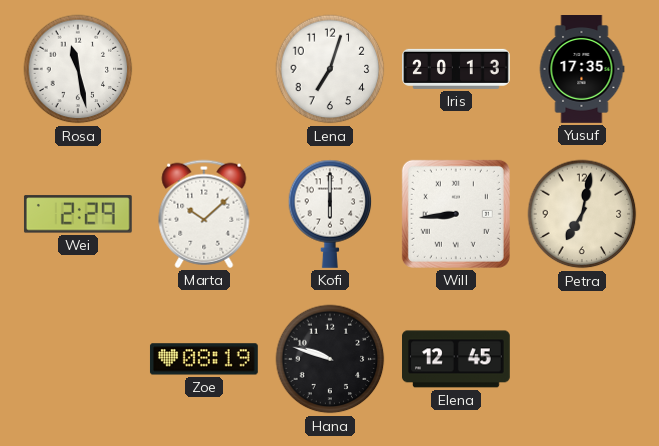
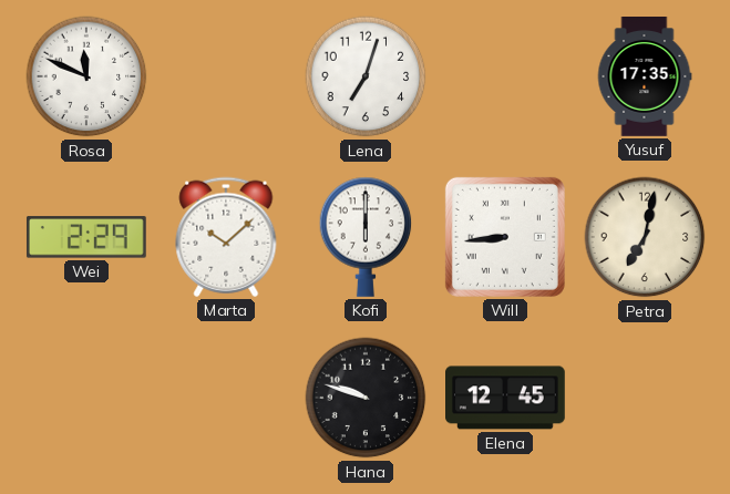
Rosa: 11:28 -> 11:49 (86, 76)
Iris: 20:13 -> none (457, 69)
Zoe: 08:19 -> none (204, 359)
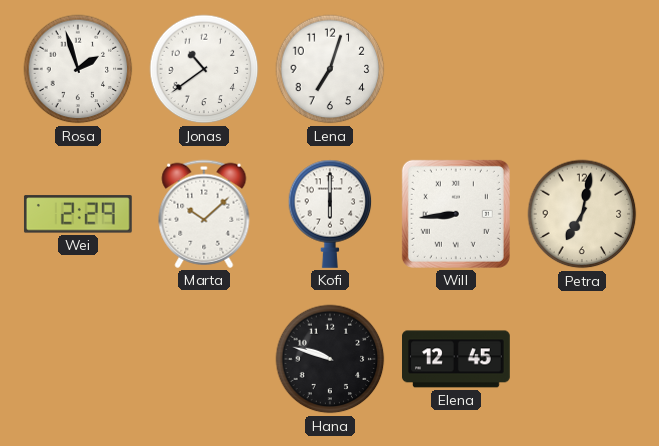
Rosa: 11:49 -> 1:57 (78, 69)
Jonas: none -> 10:39 (204, 69)
Yusuf: 17:35 -> none (645, 78)
